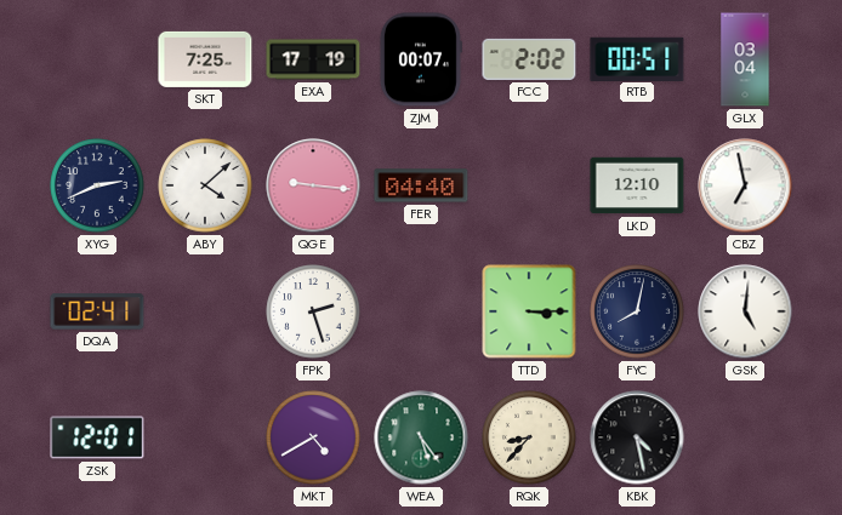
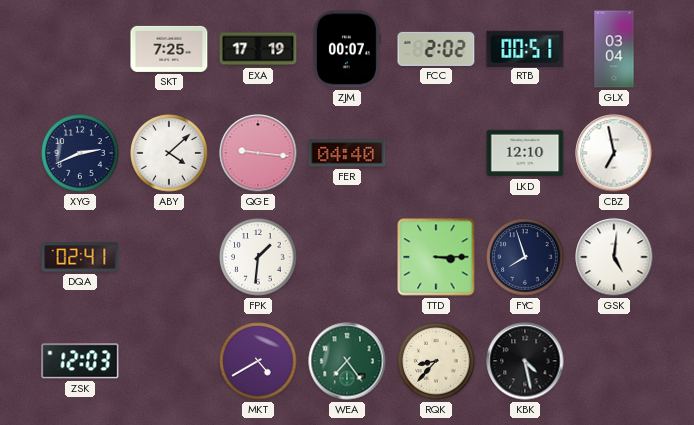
FPK: 2:27 -> 1:31 (258, 257)
FYC: 8:02 -> 7:57 (525, 257)
ZSK: 12:01 -> 12:03 (80, 361)
WEA: 5:24 -> 7:24 (347, 361)
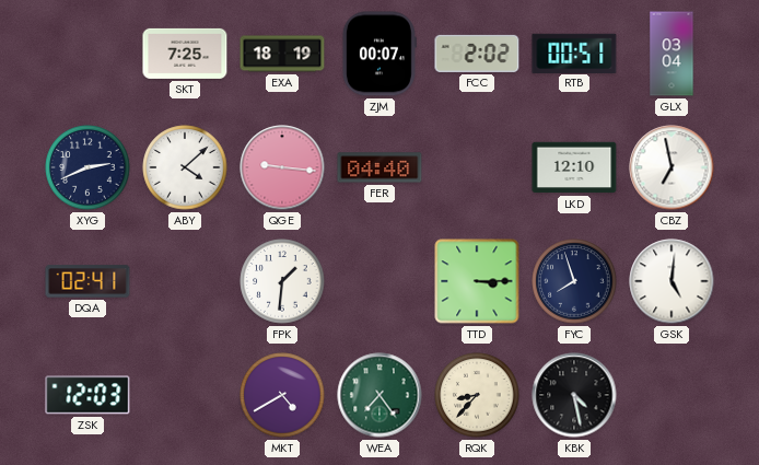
EXA: 17:19 -> 18:19 (282, 54)
